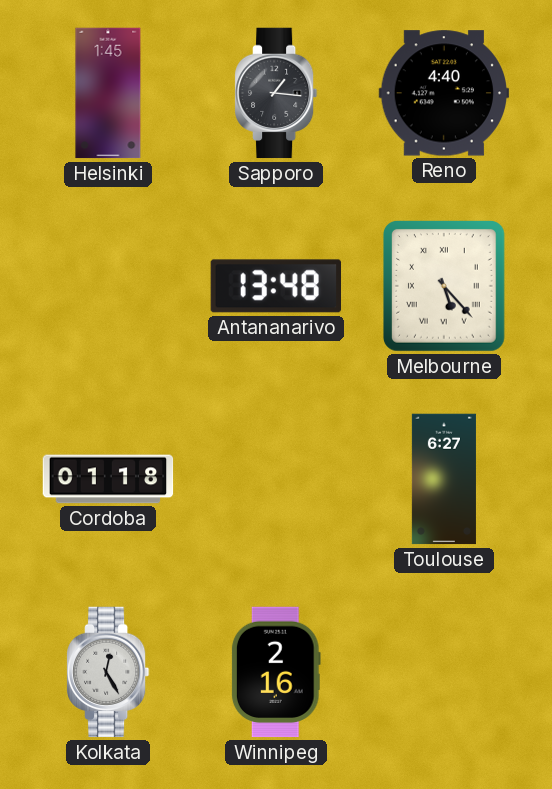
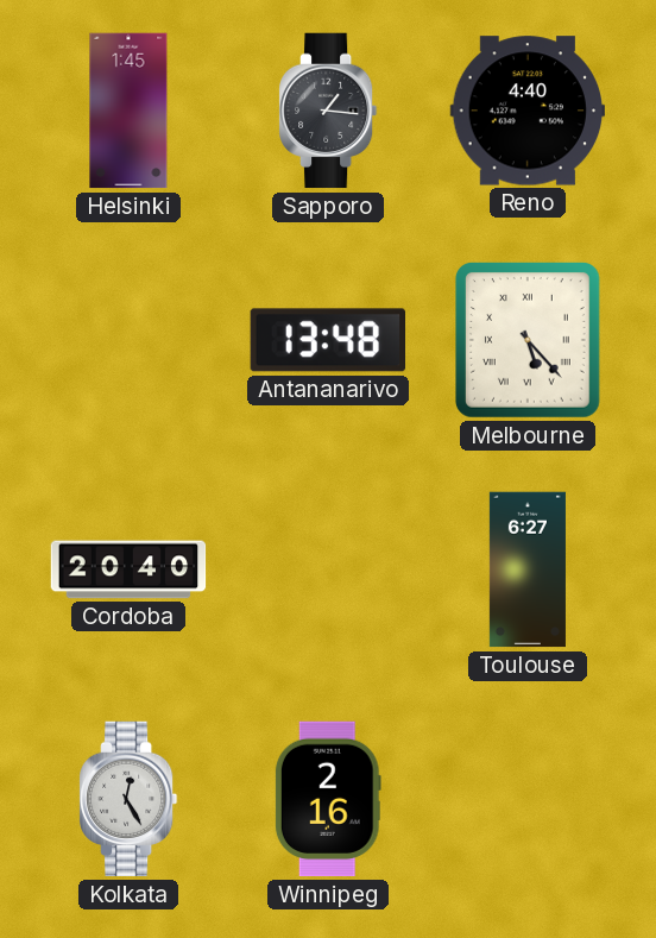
Cordoba: 01:18 -> 20:40 (128, 569)
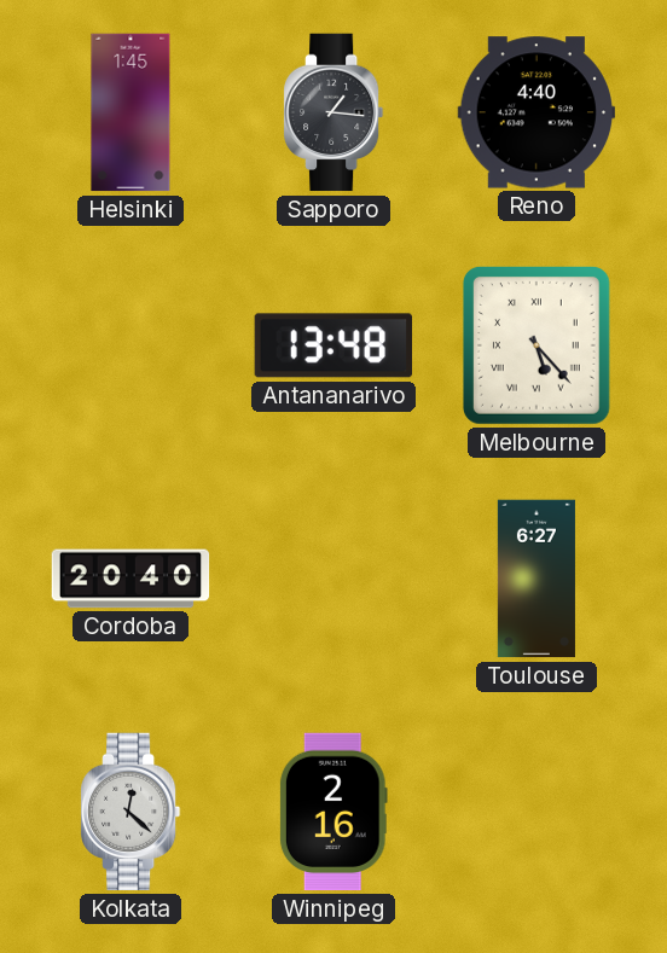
Kolkata: 12:25 -> 12:22 (132, 812)
